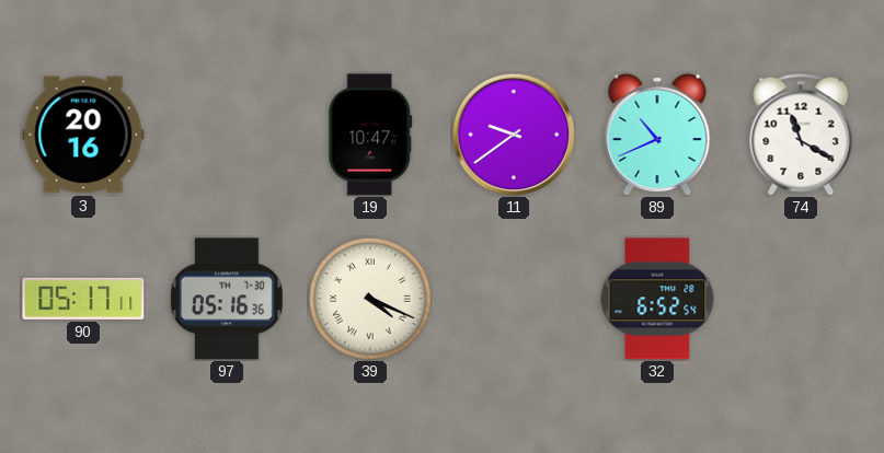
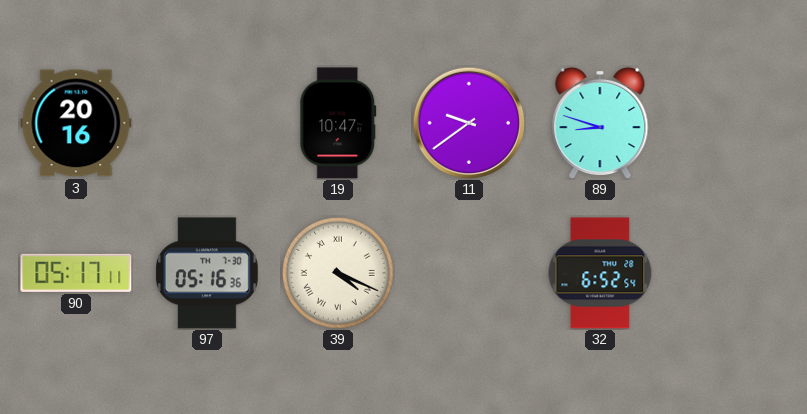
89: 10:41 -> 8:48 (600, 123)
74: 11:20 -> none (801, 135)
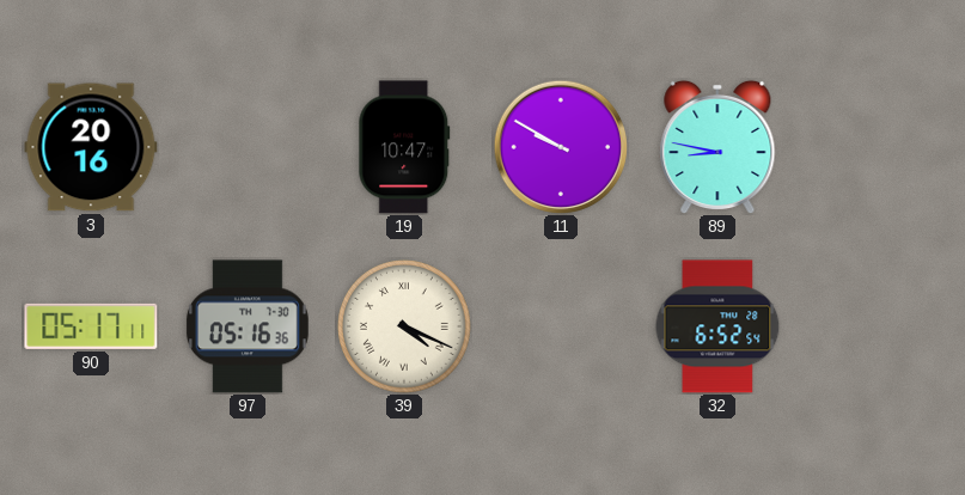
11: 9:39 -> 9:50 (560, 146)
89: 8:48 -> 8:47 (717, 147)
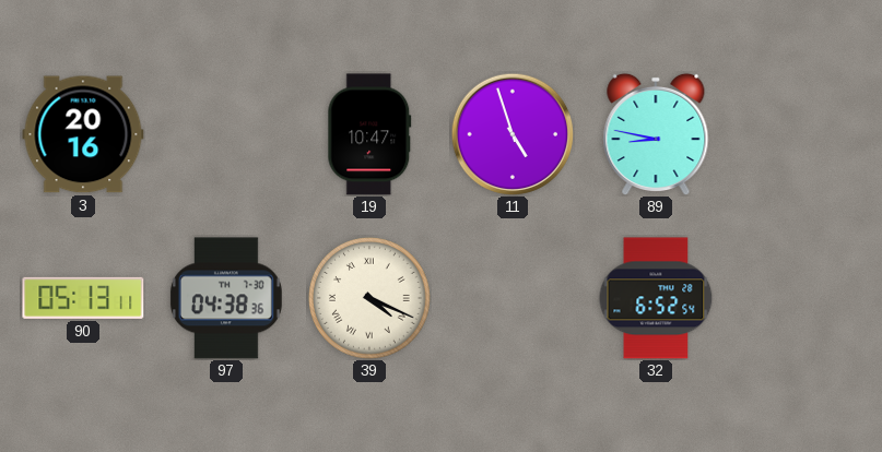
11: 9:50 -> 4:57 (511, 133)
90: 05:17 -> 05:13 (83, 298)
97: 05:16 -> 04:38 (226, 298)
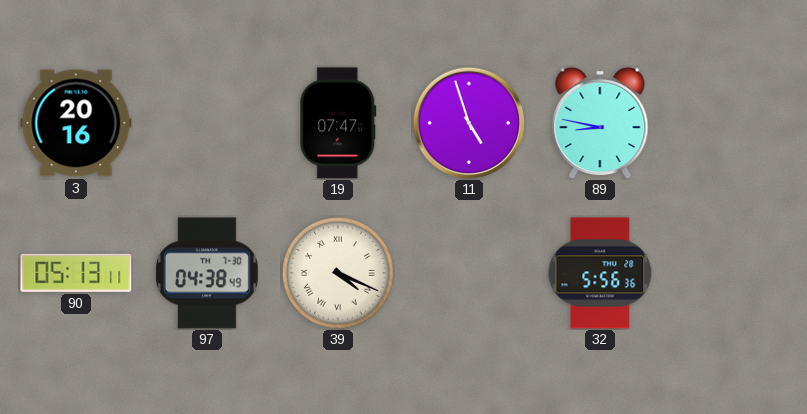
19: 10:47 -> 07:47 (338, 123)
97: 04:38:36 -> 04:38:49 (207, 273)
32: 6:52 -> 5:56 (600, 273)
